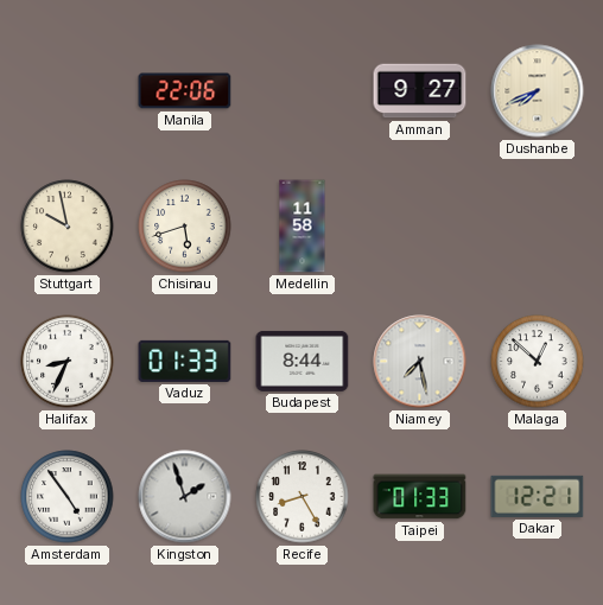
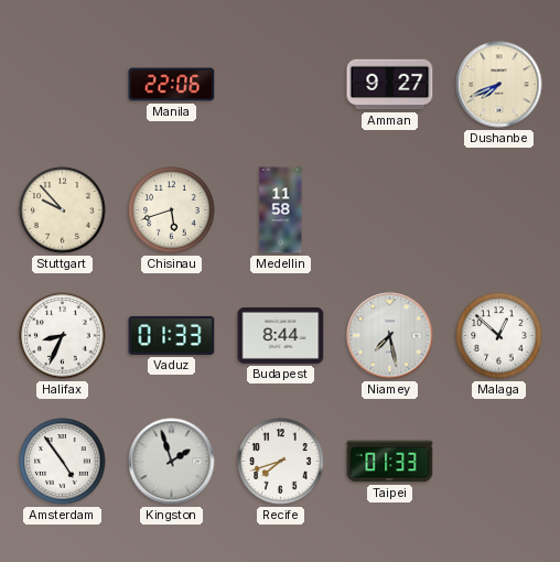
Stuttgart: 9:58 -> 9:53 (63, 210)
Recife: 8:25 -> 7:42 (281, 462)
Dakar: 12:21 -> none (538, 496)
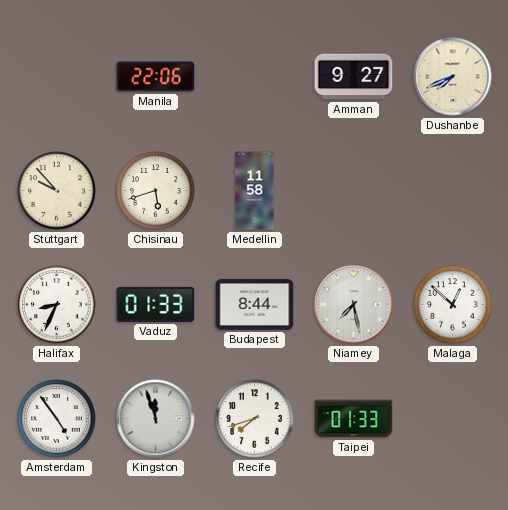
Kingston: 1:57 -> 11:57 (156, 419)
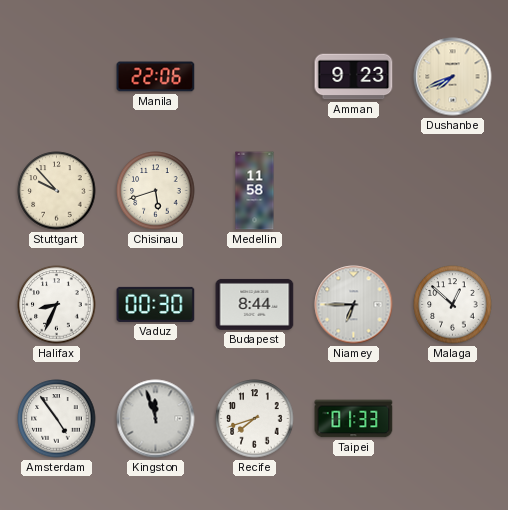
Amman: 9:27 -> 9:23 (354, 77)
Vaduz: 01:33 -> 00:30 (156, 304)
Niamey: 7:28 -> 6:45 (354, 305)
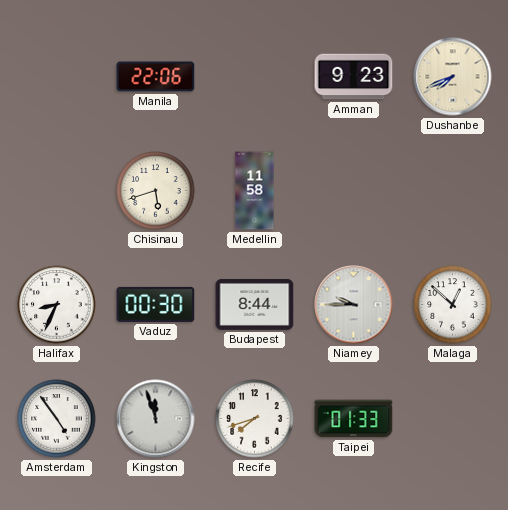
Stuttgart: 9:53 -> none (57, 191)
Niamey: 6:45 -> 9:45 (354, 305)
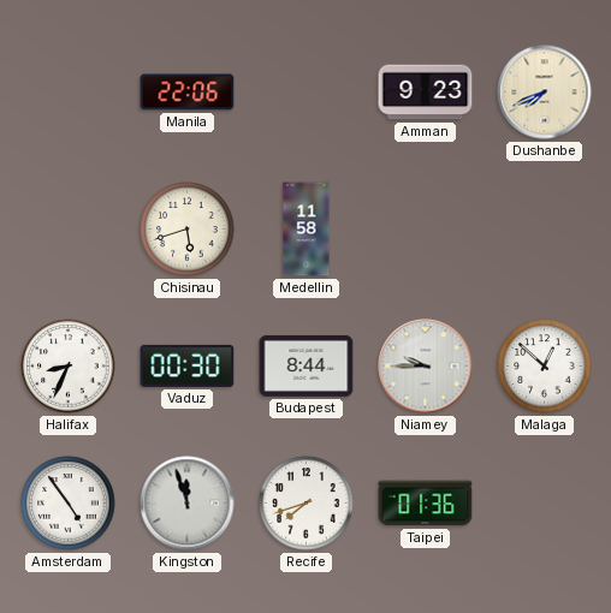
Taipei: 01:33 -> 01:36 (426, 504)
